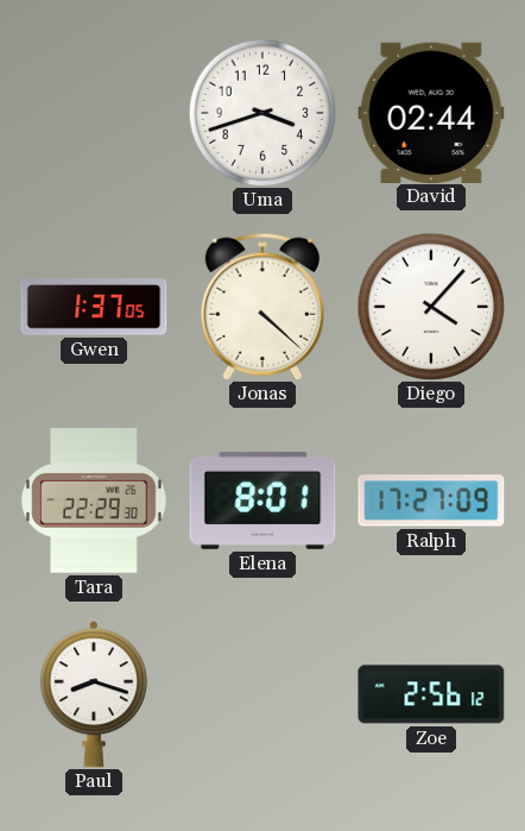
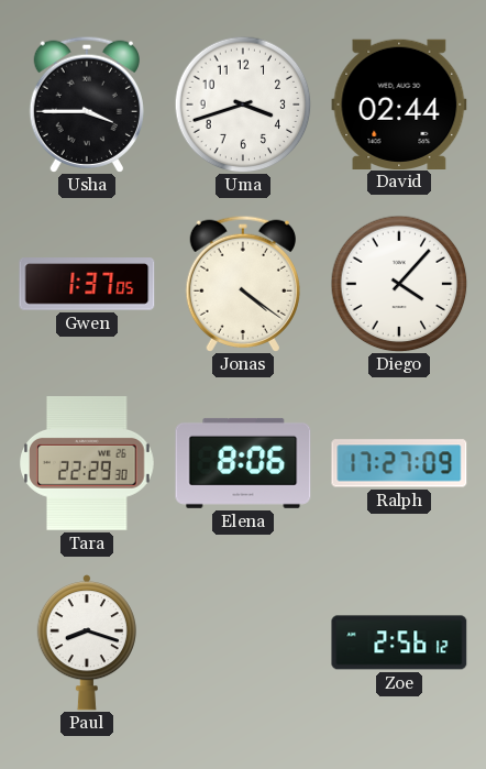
Usha: none -> 3:45 (87, 105)
Jonas: 4:22 -> 4:21 (243, 284)
Elena: 8:01 -> 8:06 (243, 463)
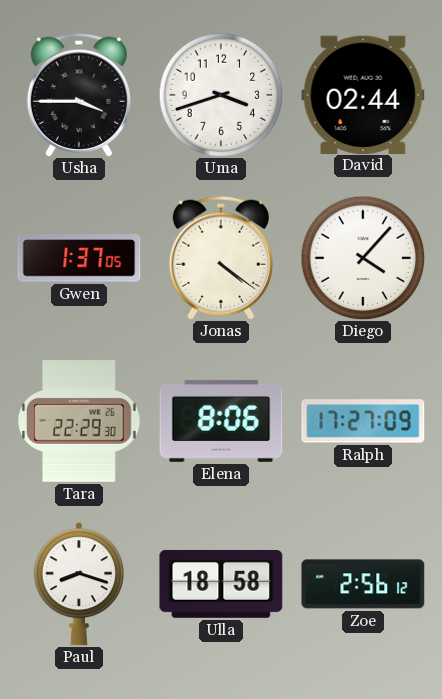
Ulla: none -> 18:58 (221, 584)
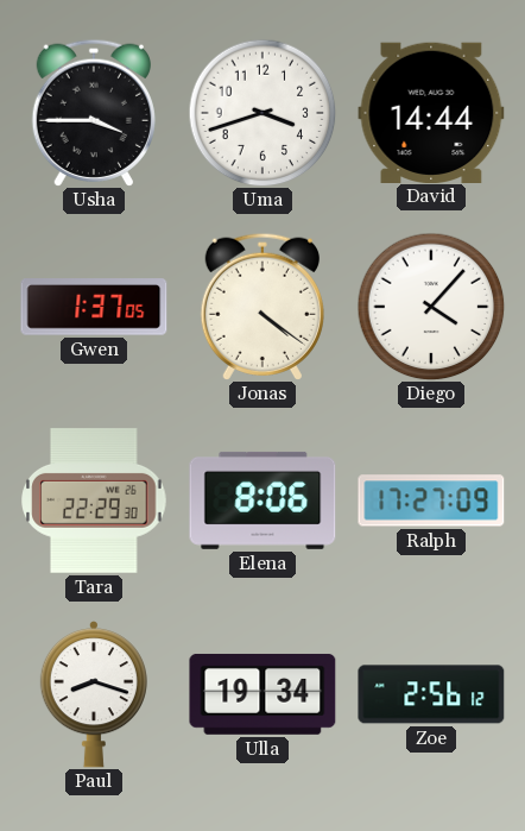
David: 02:44 -> 14:44 (431, 112)
Ulla: 18:58 -> 19:34 (262, 694)
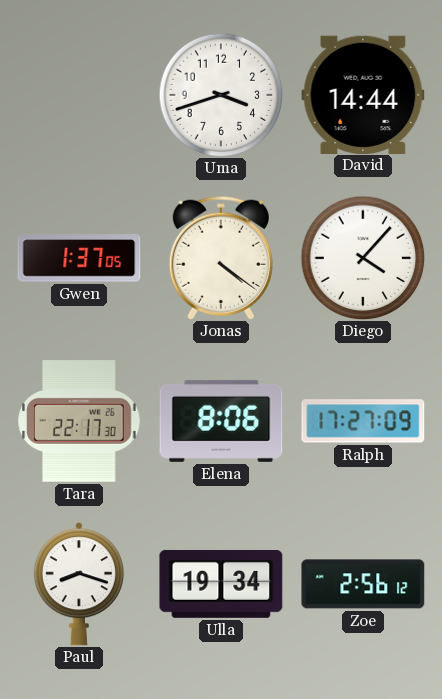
Usha: 3:45 -> none (94, 113)
Tara: 22:29 -> 22:17 (79, 421)
